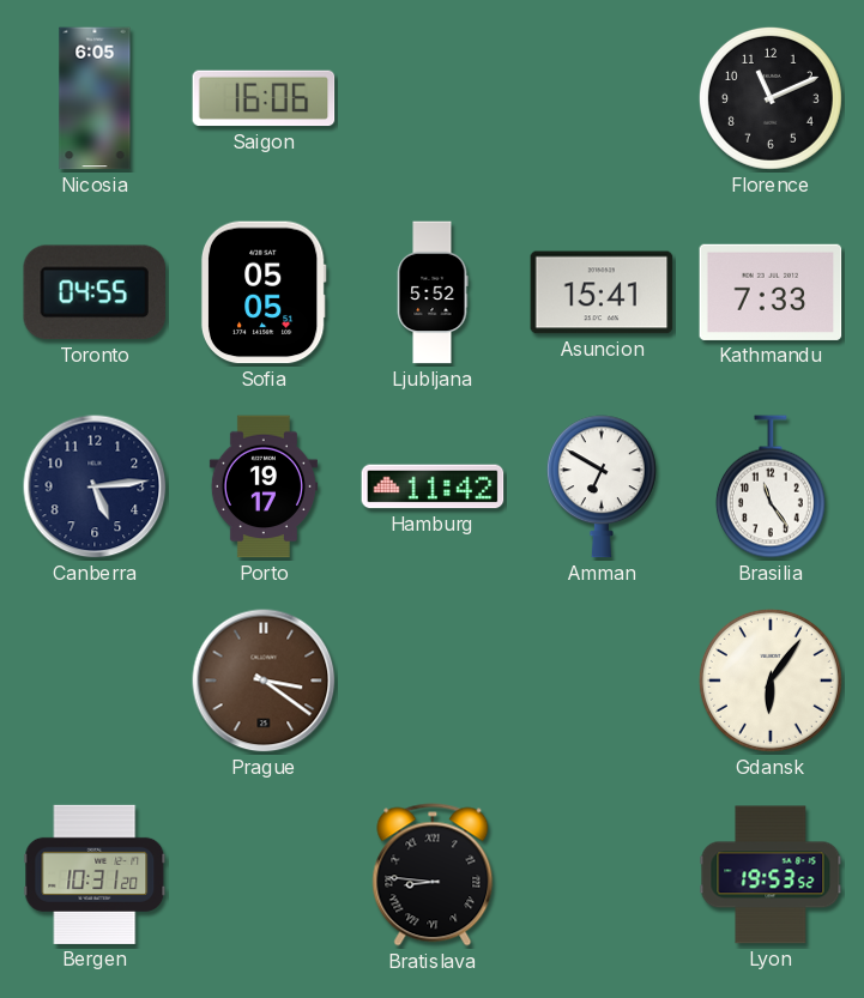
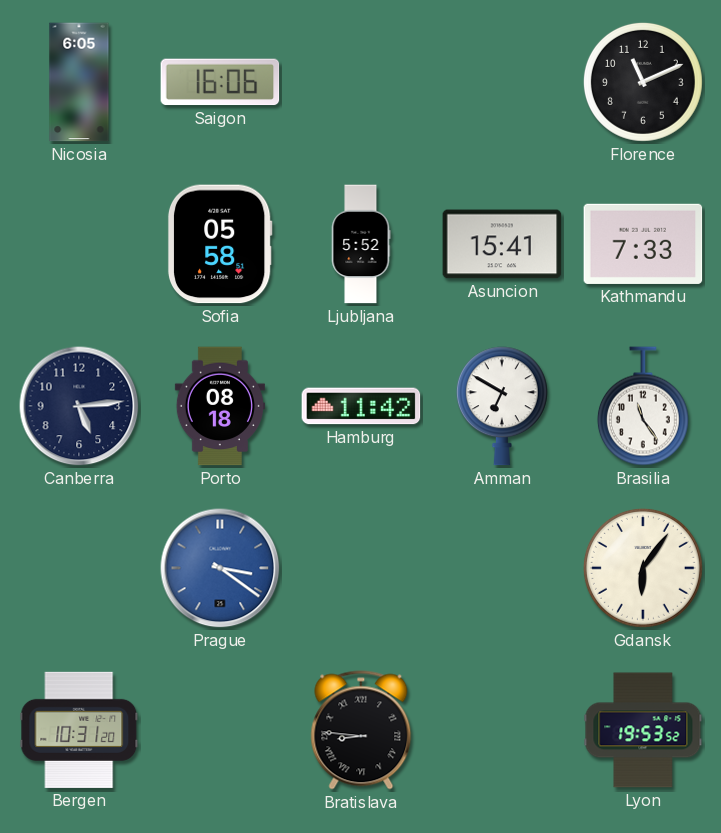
Toronto: 04:55 -> none (93, 292)
Sofia: 05:05 -> 05:58 (220, 244)
Porto: 19:17 -> 08:18 (220, 406)
Prague dial: brown -> blue (220, 568)
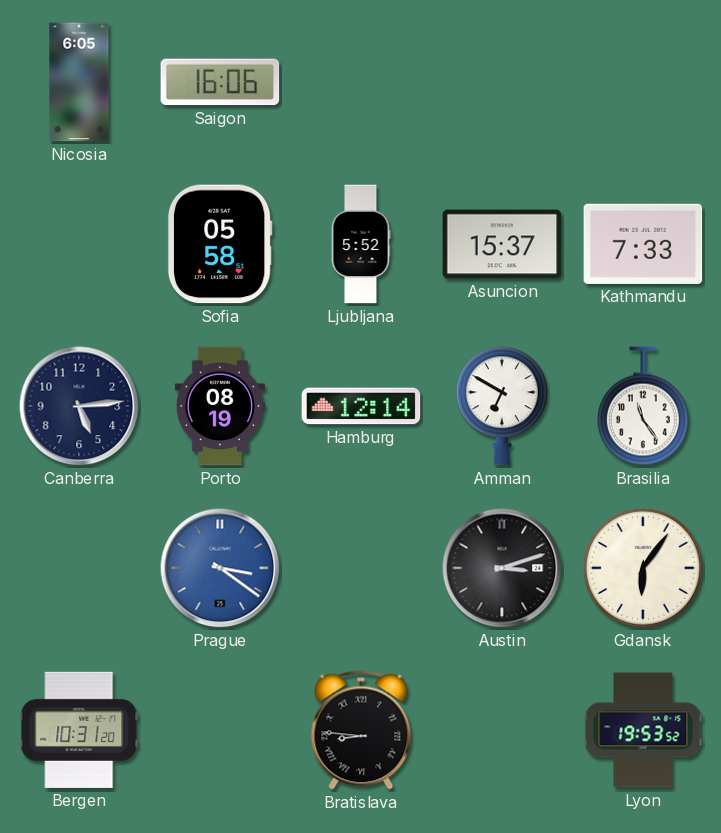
Florence: 11:11 -> none (643, 82)
Asuncion: 15:41 -> 15:37 (502, 244)
Porto: 08:18 -> 08:19 (220, 406)
Hamburg: 11:42 -> 12:14 (361, 406)
Austin: none -> 3:12 (502, 568)
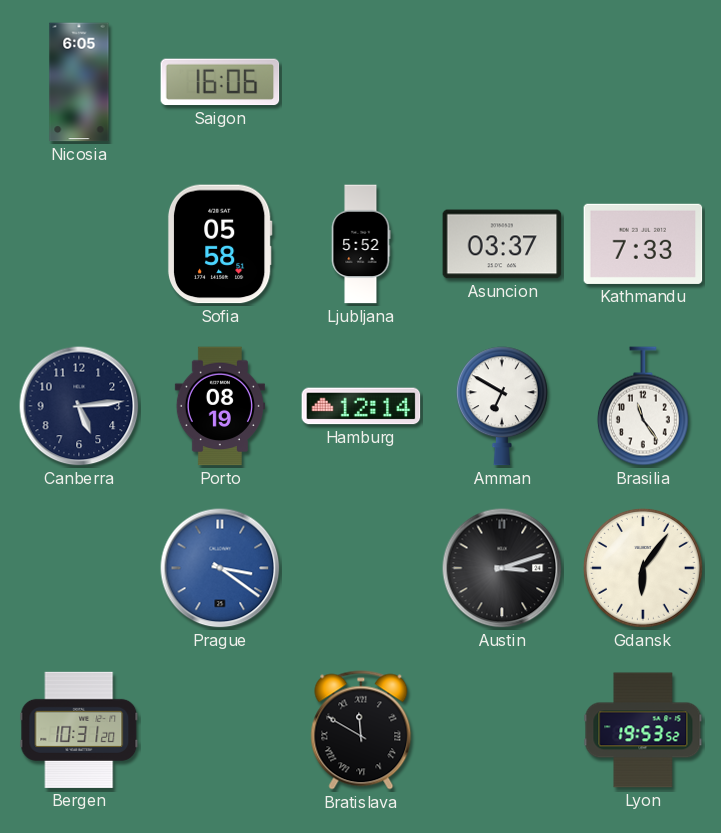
Asuncion: 15:37 -> 03:37 (502, 244)
Bratislava: 8:46 -> 11:50 (361, 730)
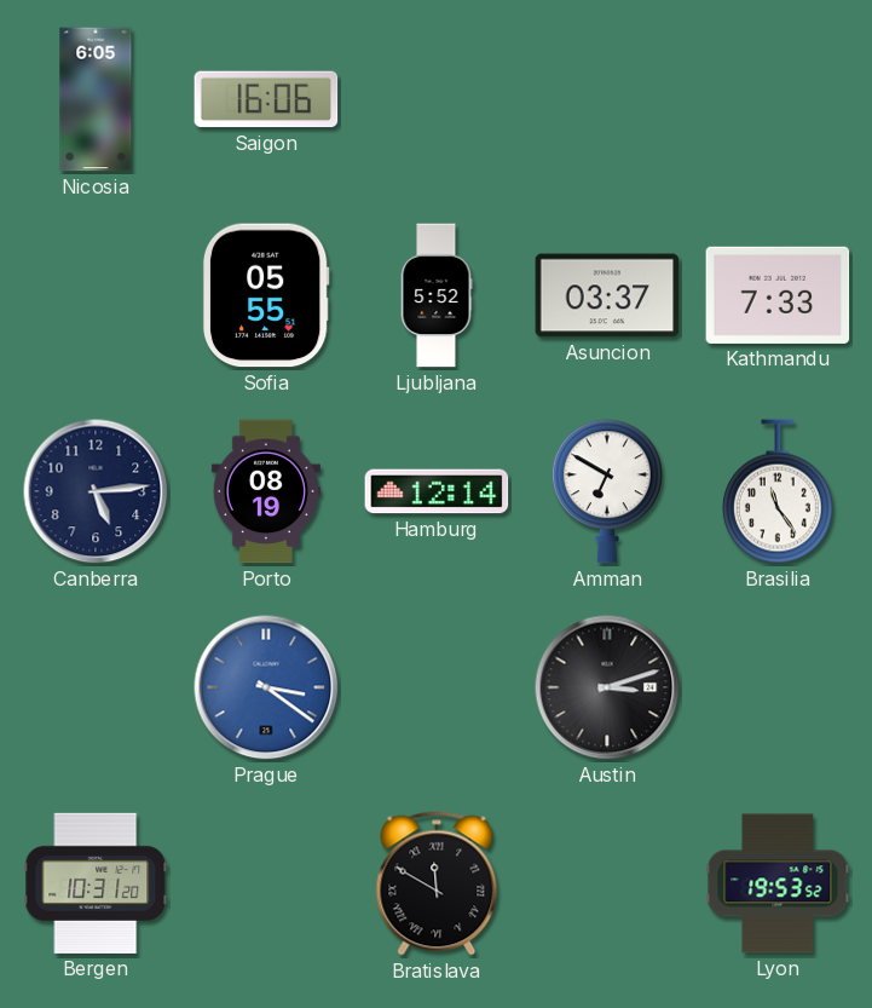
Sofia: 05:58 -> 05:55 (266, 295)
Gdansk: 6:06 -> none (643, 568)
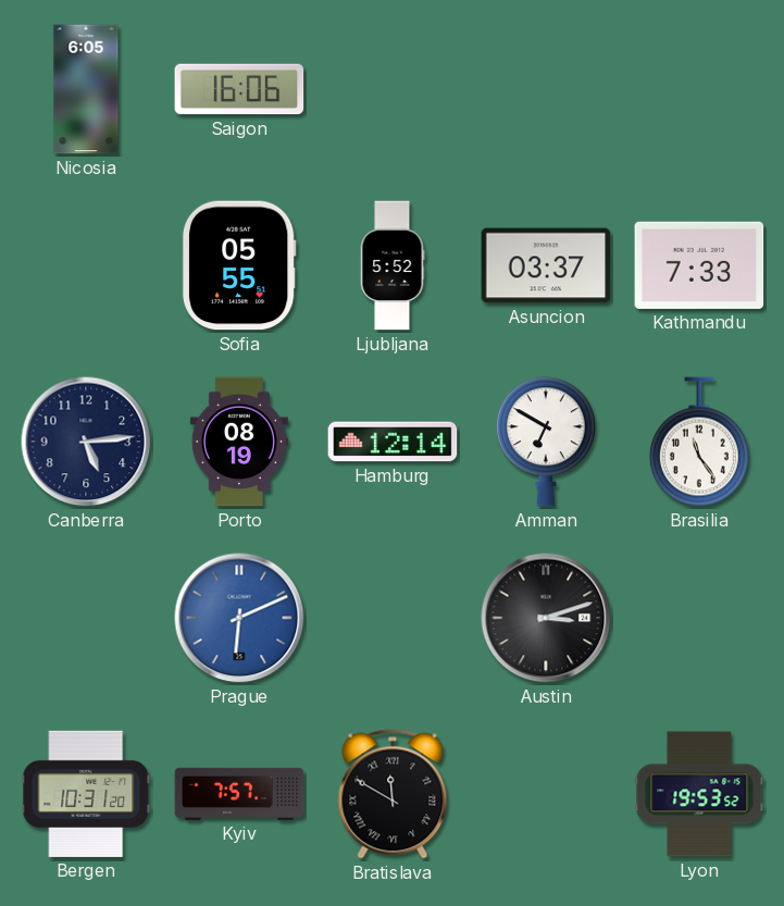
Prague: 3:21 -> 6:11 (239, 618)
Kyiv: none -> 7:57 (239, 794)
